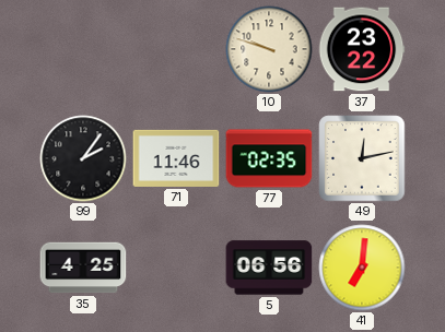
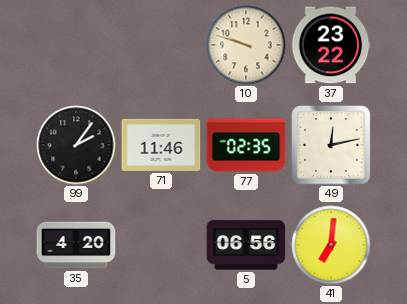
35: 4:25 -> 4:20 (76, 245)
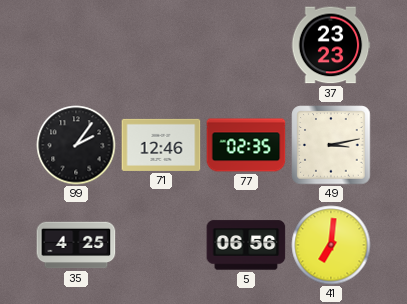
10: 9:48 -> none (246, 45)
37: 23:22 -> 23:23 (331, 45)
71: 11:46 -> 12:46 (161, 145)
49: 12:13 -> 3:13 (331, 145)
35: 4:20 -> 4:25 (76, 245)
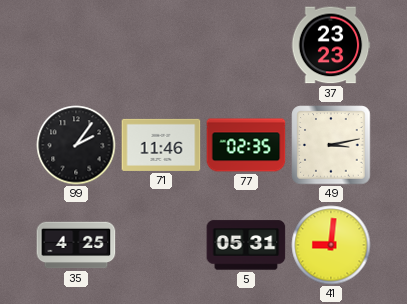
71: 12:46 -> 11:46 (161, 145)
5: 06:56 -> 05:31 (246, 245)
41: 7:01 -> 9:01 (331, 245)
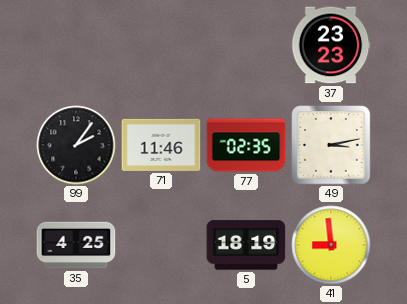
5: 05:31 -> 18:19 (246, 245)
41: 9:01 -> 8:59 (331, 245)
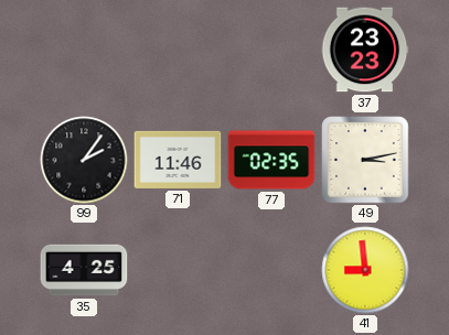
5: 18:19 -> none (246, 245)
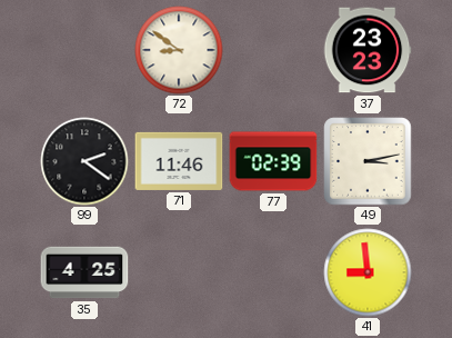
72: none -> 8:51 (179, 50)
99: 2:06 -> 2:21 (84, 161)
77: 02:35 -> 02:39 (273, 161)
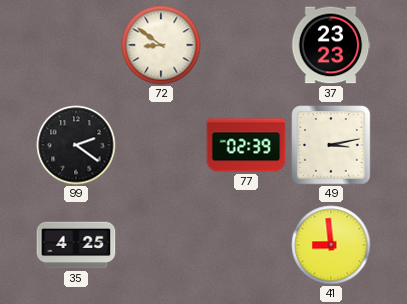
71: 11:46 -> none (179, 161)
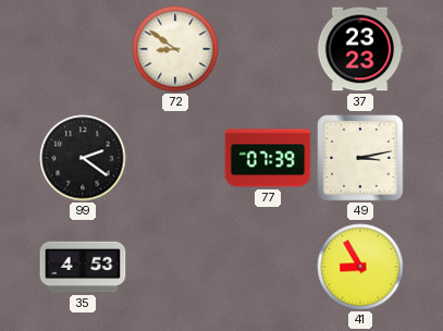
77: 02:39 -> 07:39 (268, 158)
35: 4:25 -> 4:53 (83, 267)
41: 8:59 -> 8:55 (360, 267)
